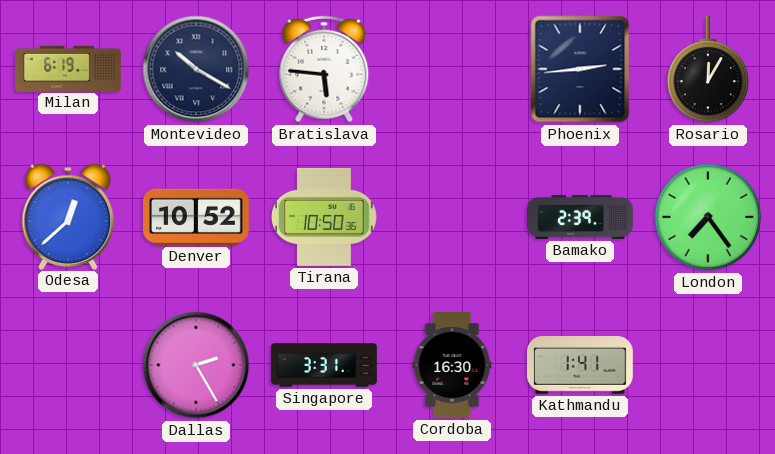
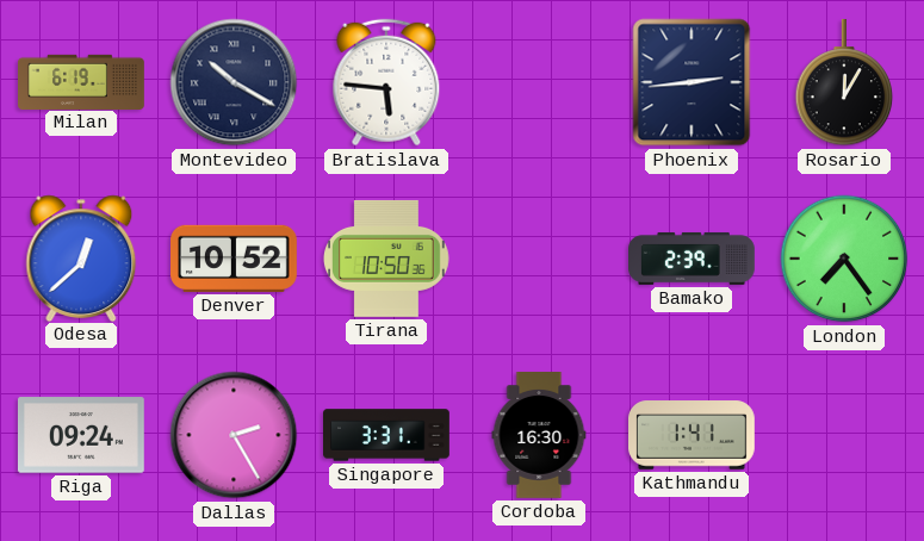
Riga: none -> 09:24 (81, 435)
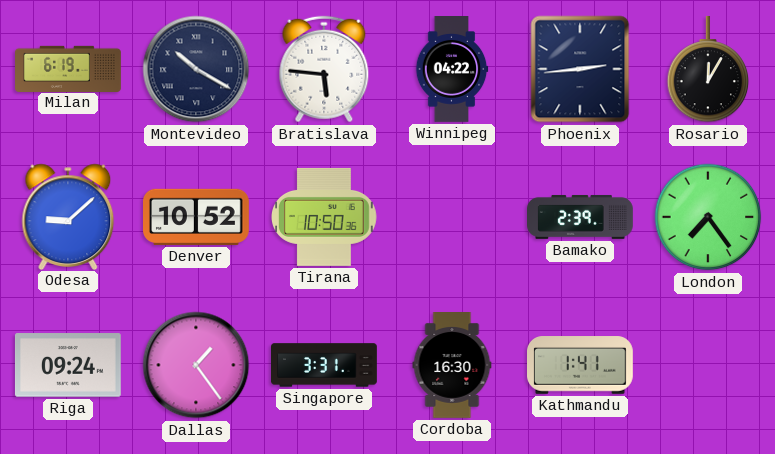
Winnipeg: none -> 04:22 (452, 70)
Odesa: 12:38 -> 9:08 (68, 216)
Dallas: 2:25 -> 1:24 (196, 365)
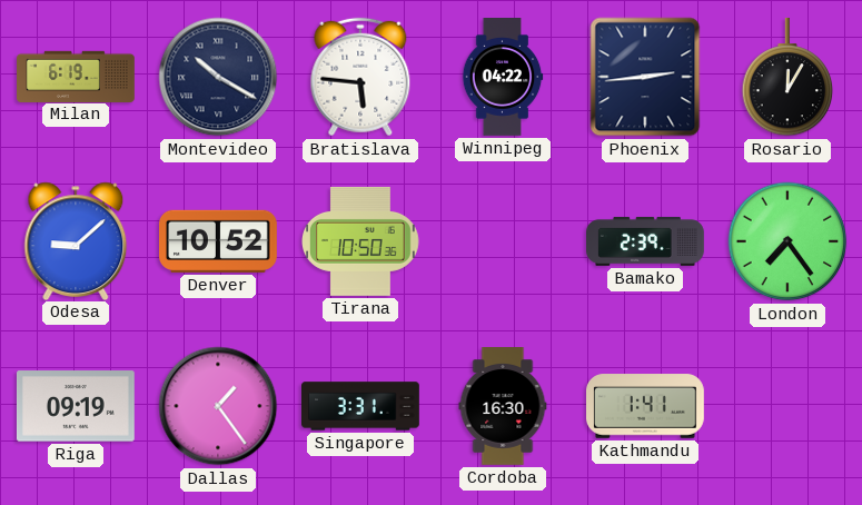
Riga: 09:24 -> 09:19 (76, 406)
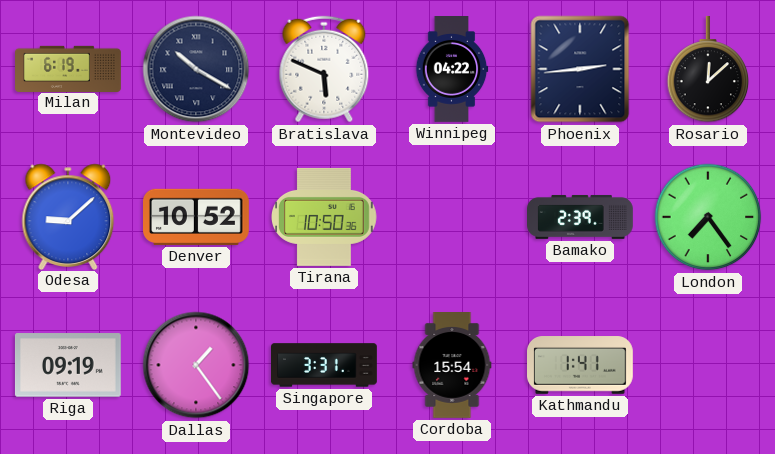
Bratislava: 5:46 -> 5:49 (324, 69)
Rosario: 12:05 -> 12:08 (708, 69)
Cordoba: 16:30 -> 15:54 (452, 366)
